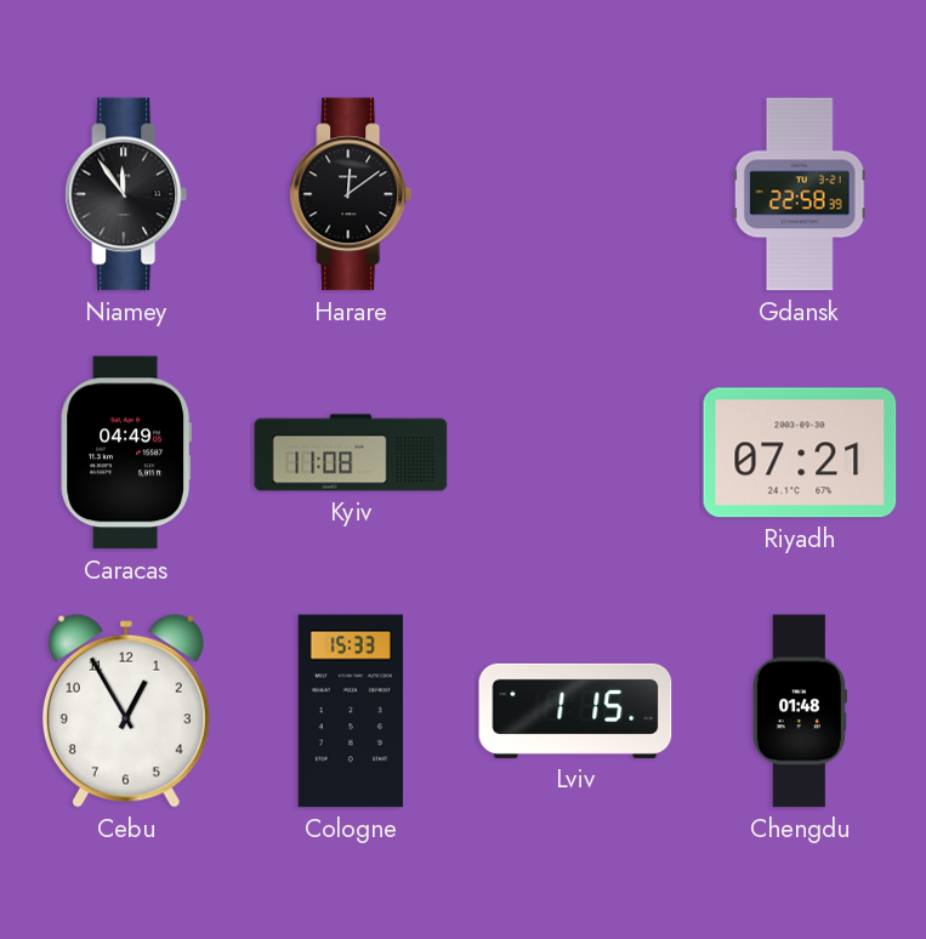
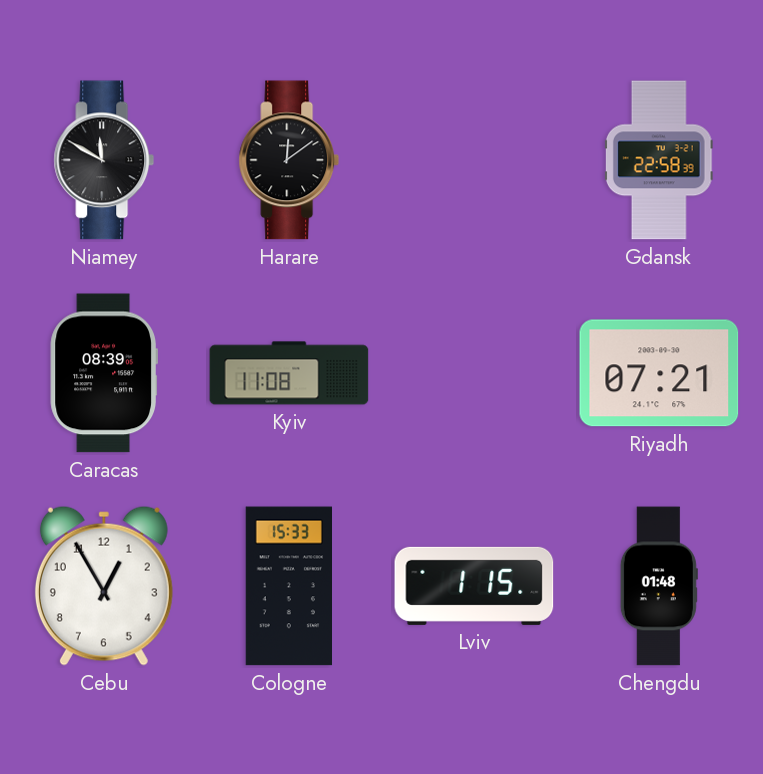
Niamey: 11:54 -> 11:50 (104, 160)
Caracas: 04:49 -> 08:39 (103, 373)
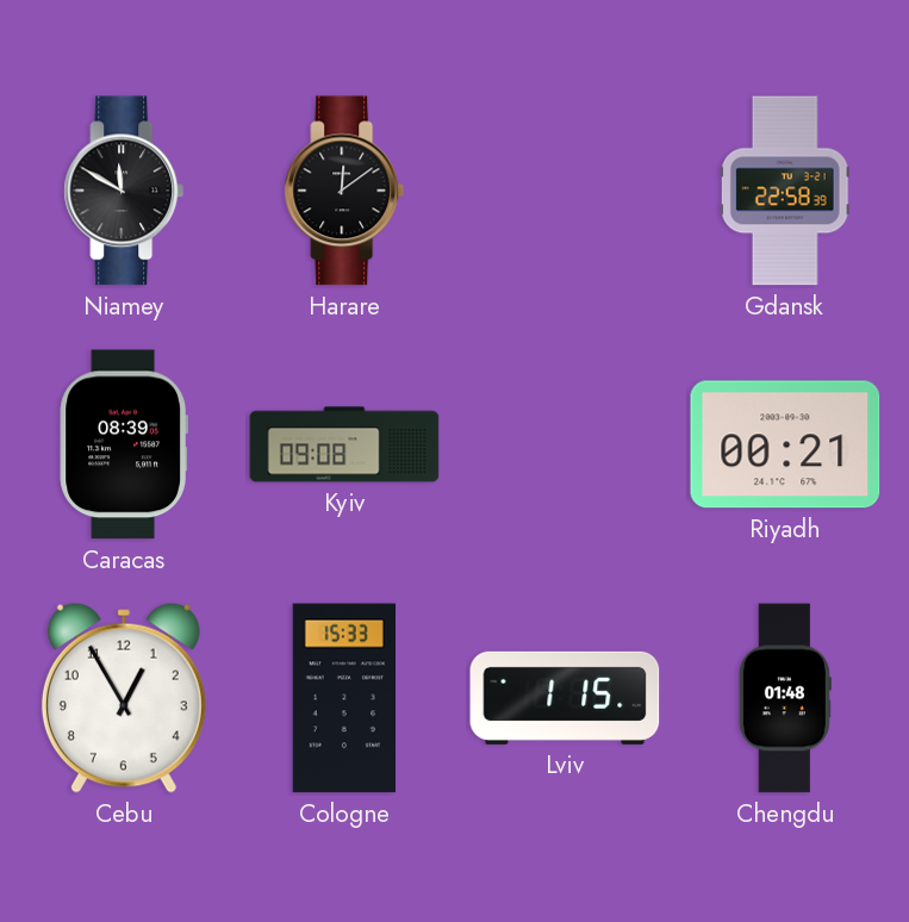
Kyiv: 11:08 -> 09:08 (344, 444)
Riyadh: 07:21 -> 00:21 (785, 444)
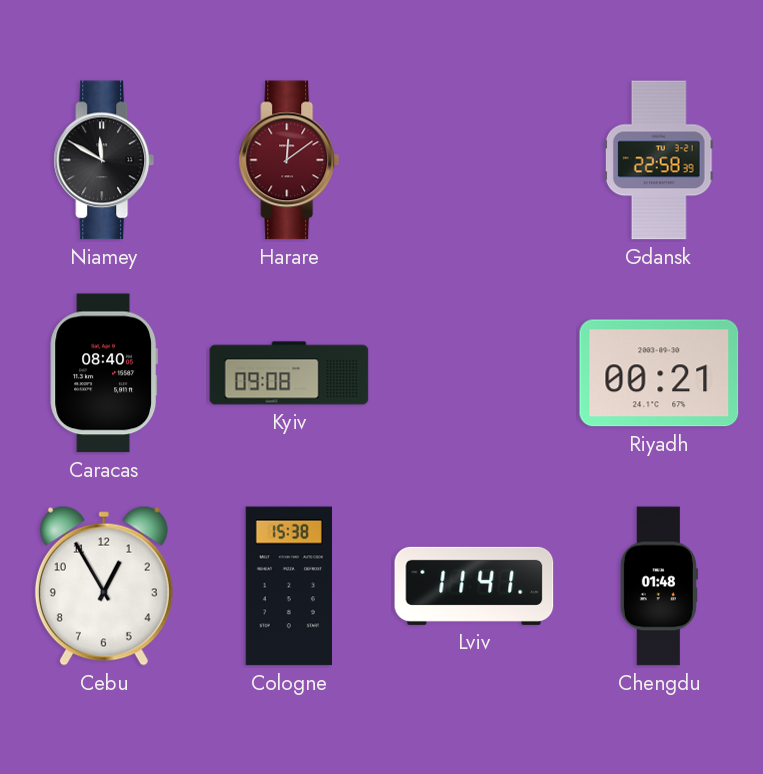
Harare dial: black -> burgundy (289, 160)
Caracas: 08:39 -> 08:40 (103, 373)
Cologne: 15:33 -> 15:38 (288, 586)
Lviv: 1:15 -> 11:41 (474, 586)
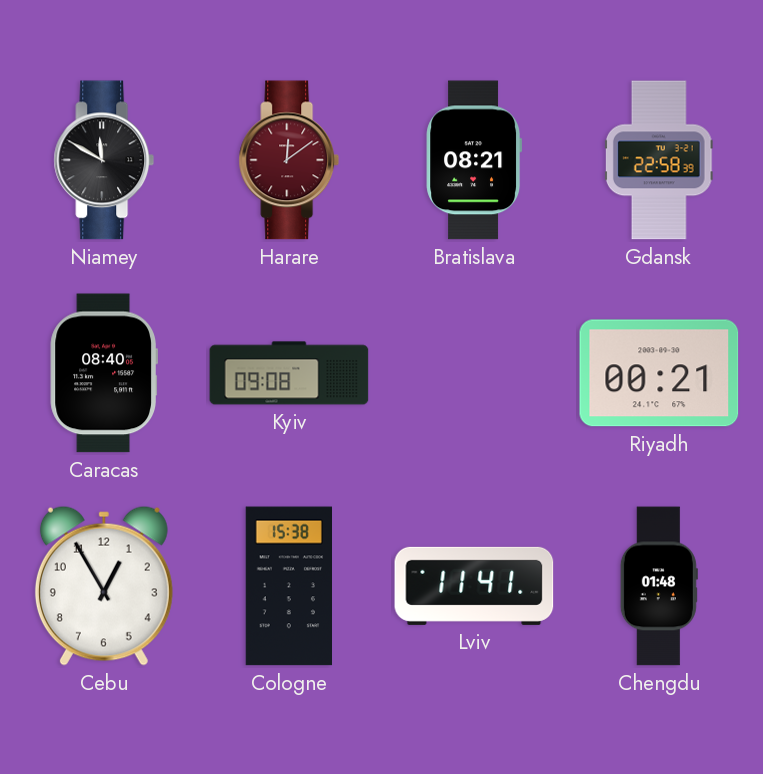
Bratislava: none -> 08:21 (474, 160)
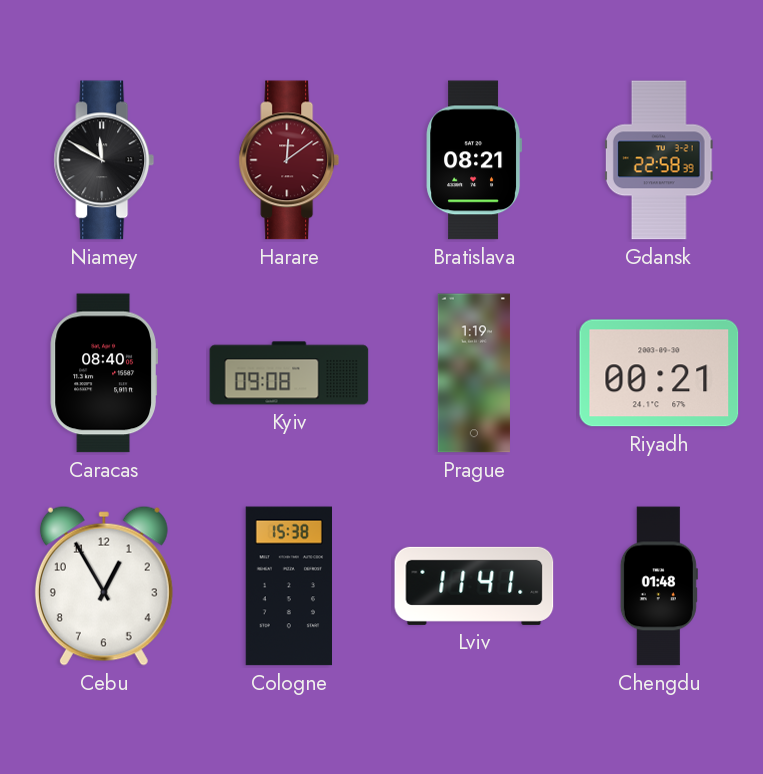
Prague: none -> 1:19 (474, 373)
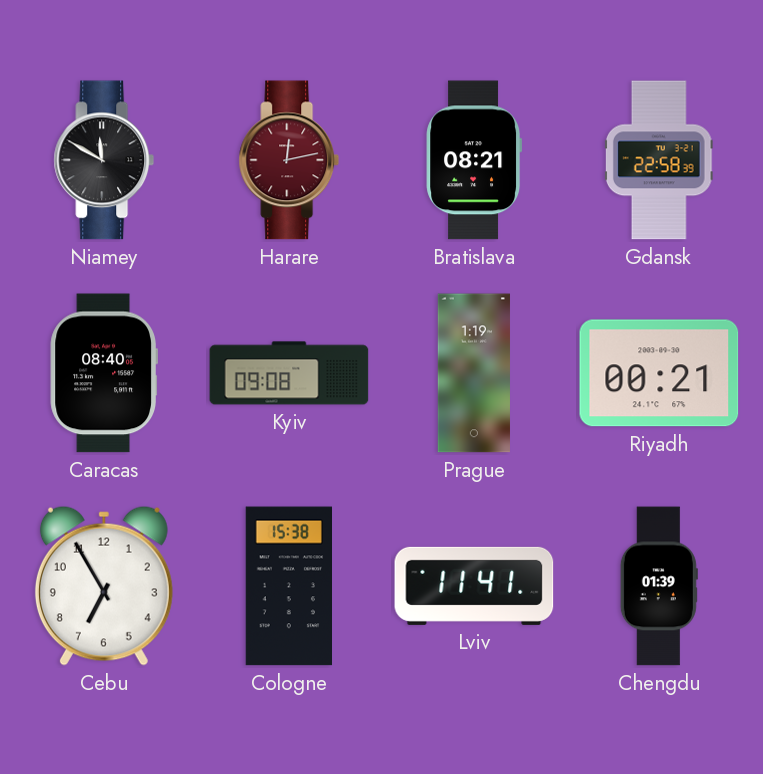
Harare: 12:09 -> 12:13 (289, 160)
Cebu: 12:55 -> 6:55 (104, 586)
Chengdu: 01:48 -> 01:39 (659, 586)
